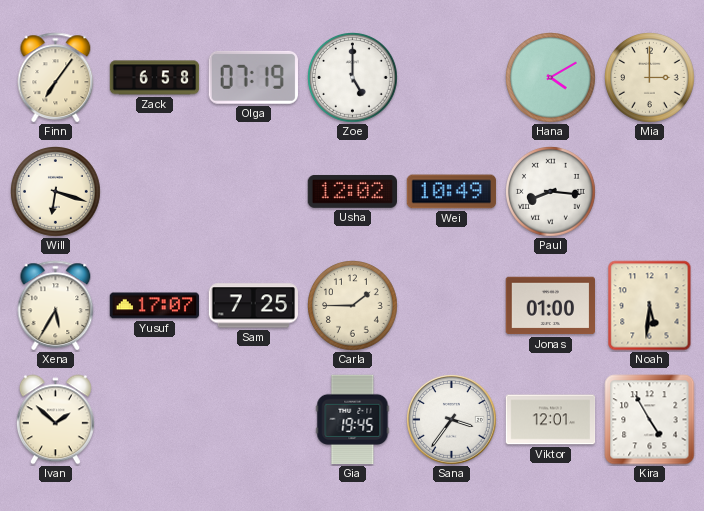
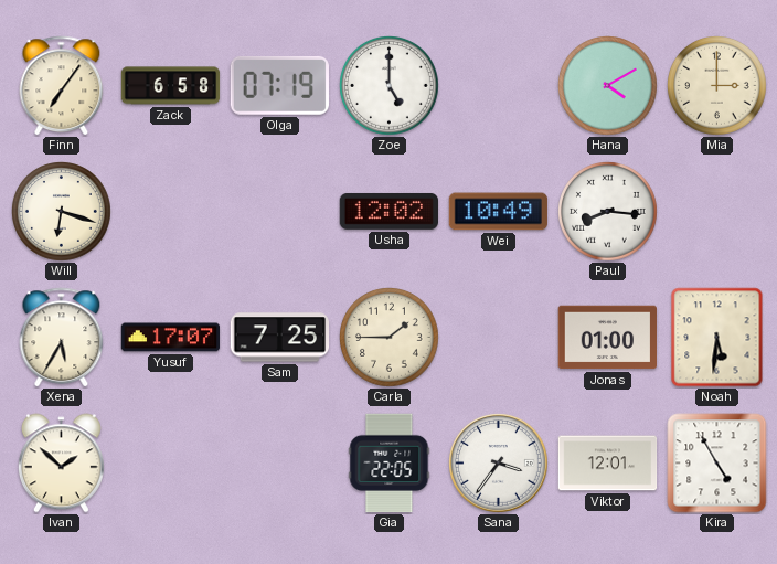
Gia: 19:45 -> 22:05 (390, 464)
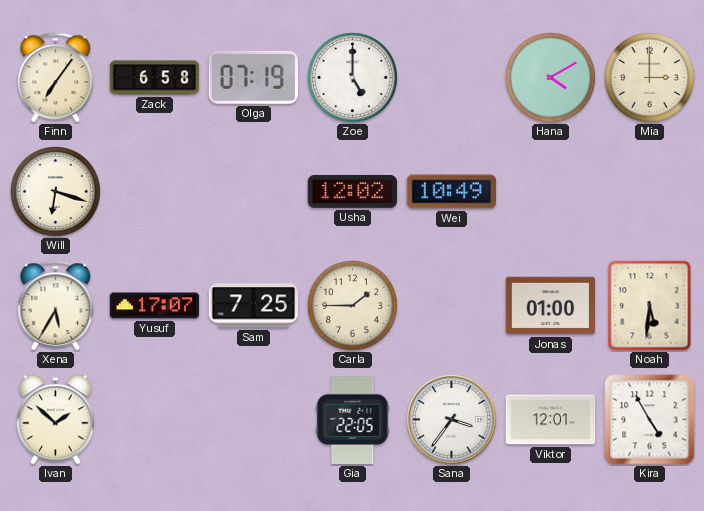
Paul: 8:16 -> none (608, 212)
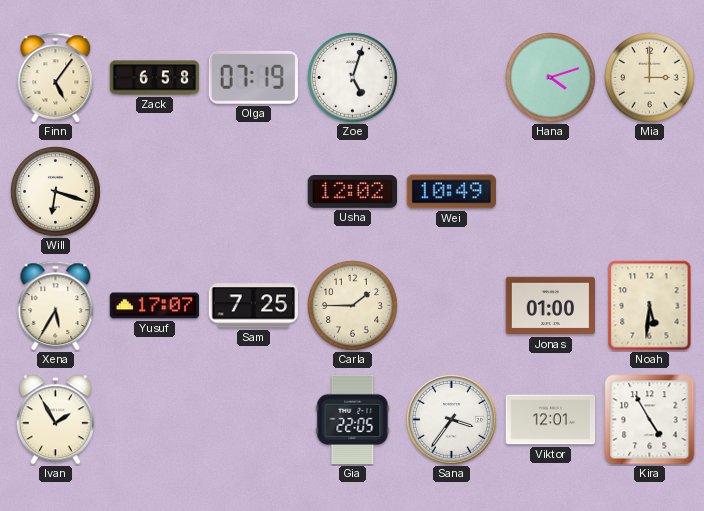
Finn: 7:06 -> 5:06 (56, 78)
Zoe: 5:00 -> 5:03 (353, 78)
Hana: 4:10 -> 4:12 (551, 78)
Ivan: 1:52 -> 1:55 (55, 420)
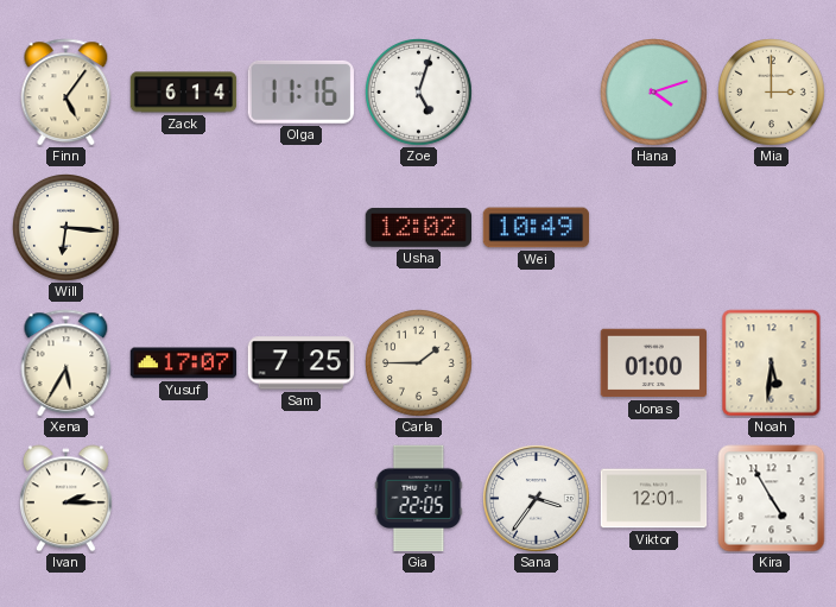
Zack: 6:58 -> 6:14 (184, 93)
Olga: 07:19 -> 11:16 (300, 91)
Will: 6:18 -> 6:16 (66, 228)
Ivan: 1:55 -> 2:15 (65, 499)
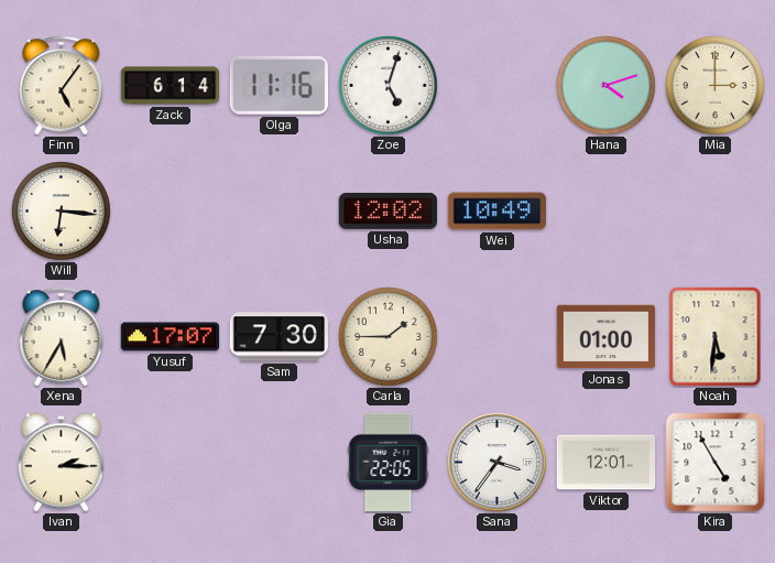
Sam: 7:25 -> 7:30 (279, 337)
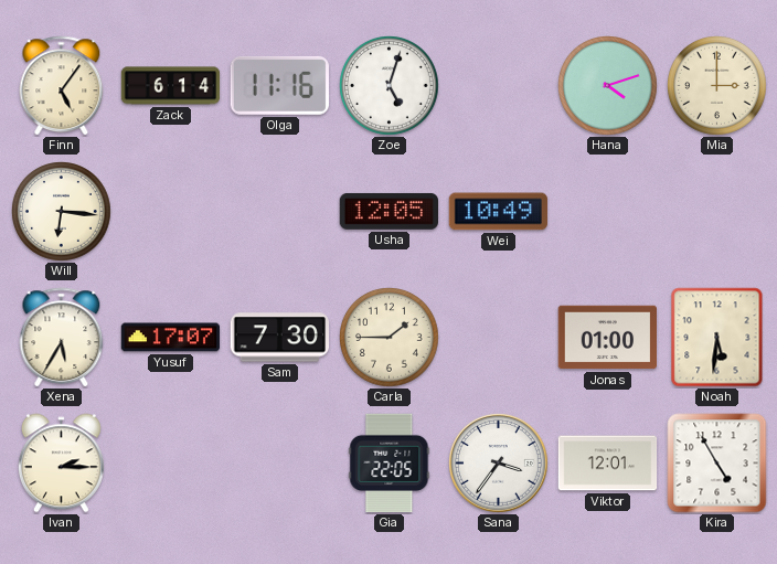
Usha: 12:02 -> 12:05 (390, 211)
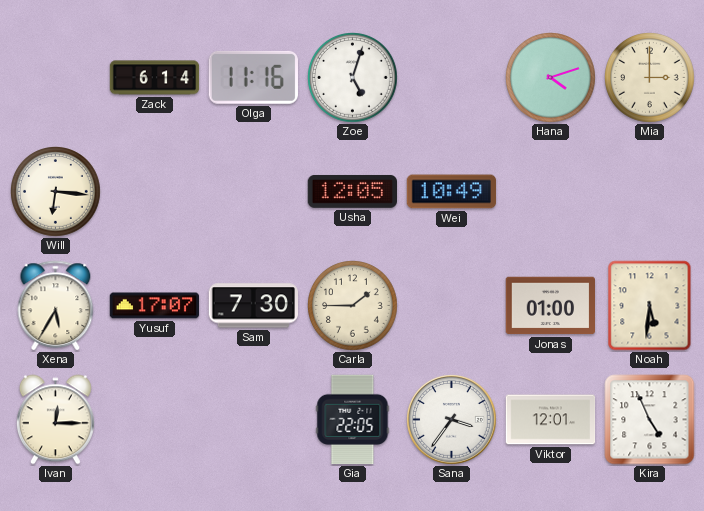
Finn: 5:06 -> none (62, 86)
Ivan: 2:15 -> 12:15 (55, 420)
Kira: 4:55 -> 4:56 (650, 420)
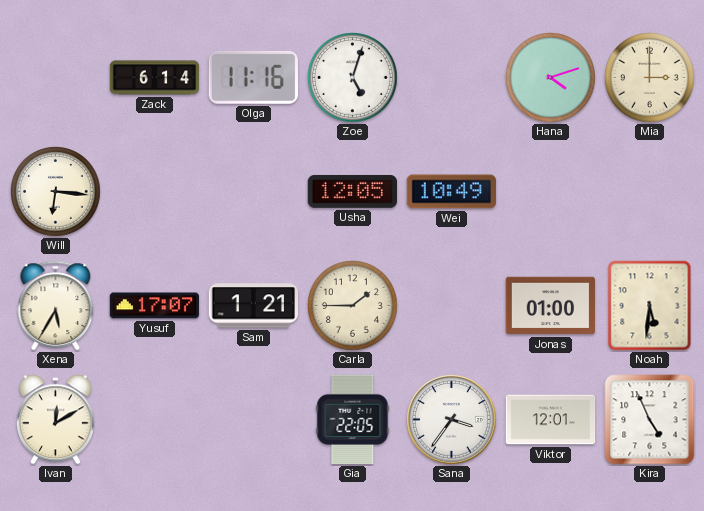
Sam: 7:30 -> 1:21 (253, 306)
Ivan: 12:15 -> 12:10 (55, 420)
